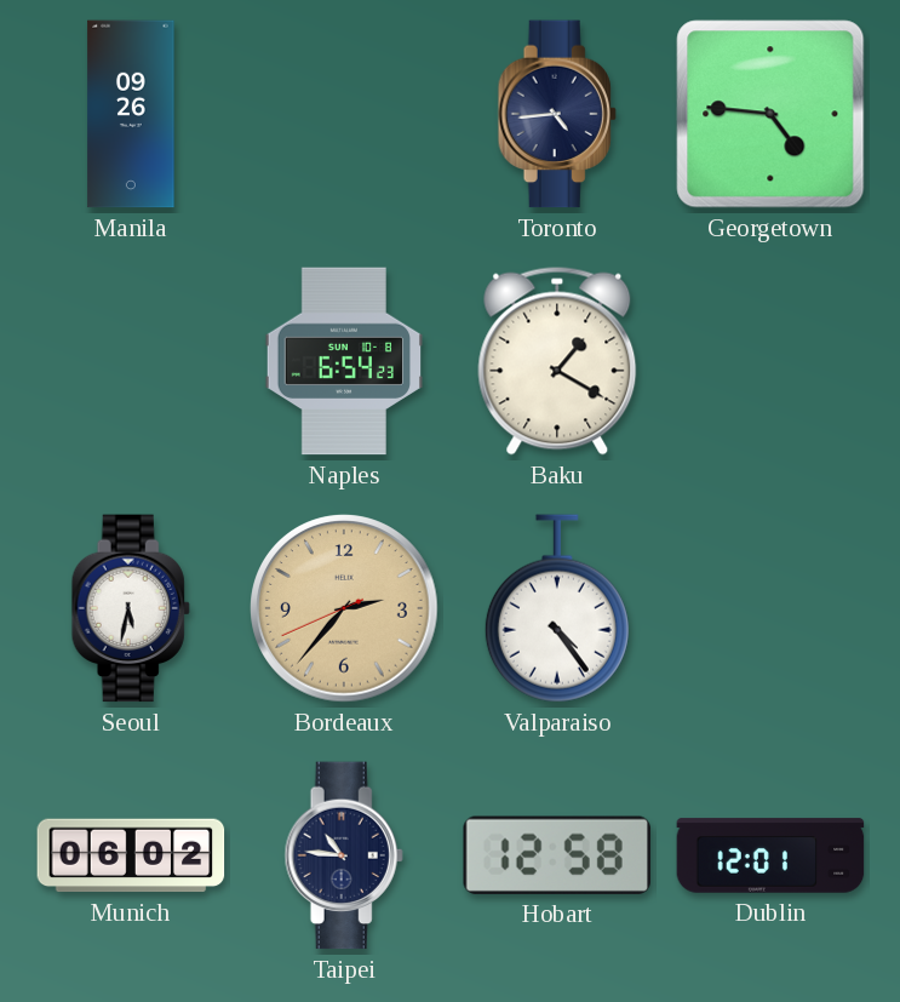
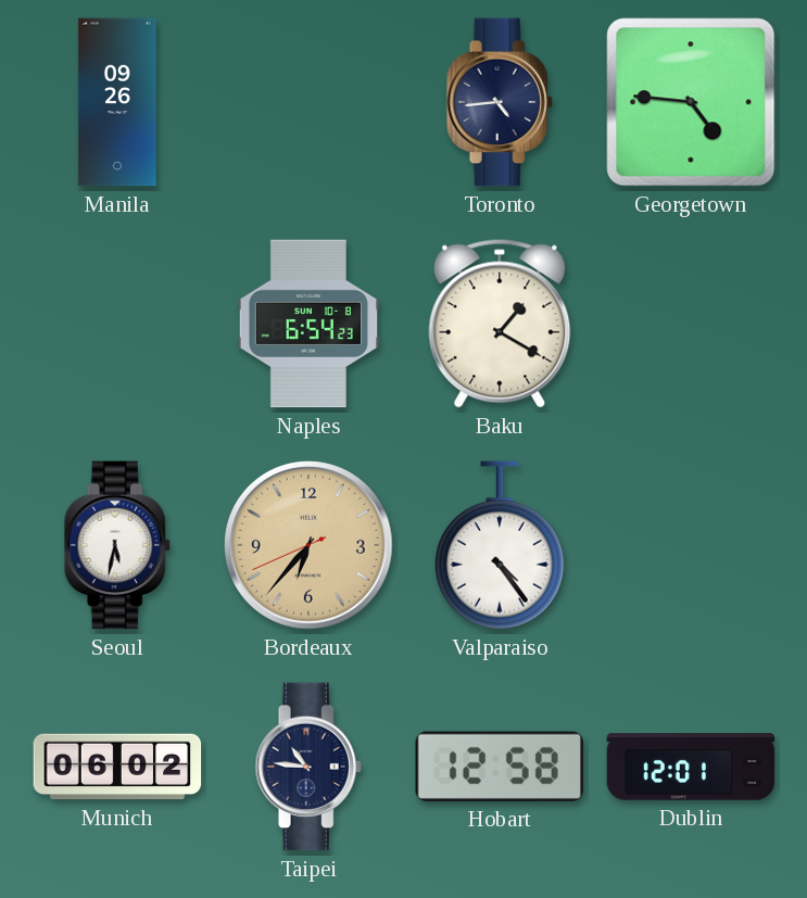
Bordeaux: 2:36 -> 6:36 (308, 545)
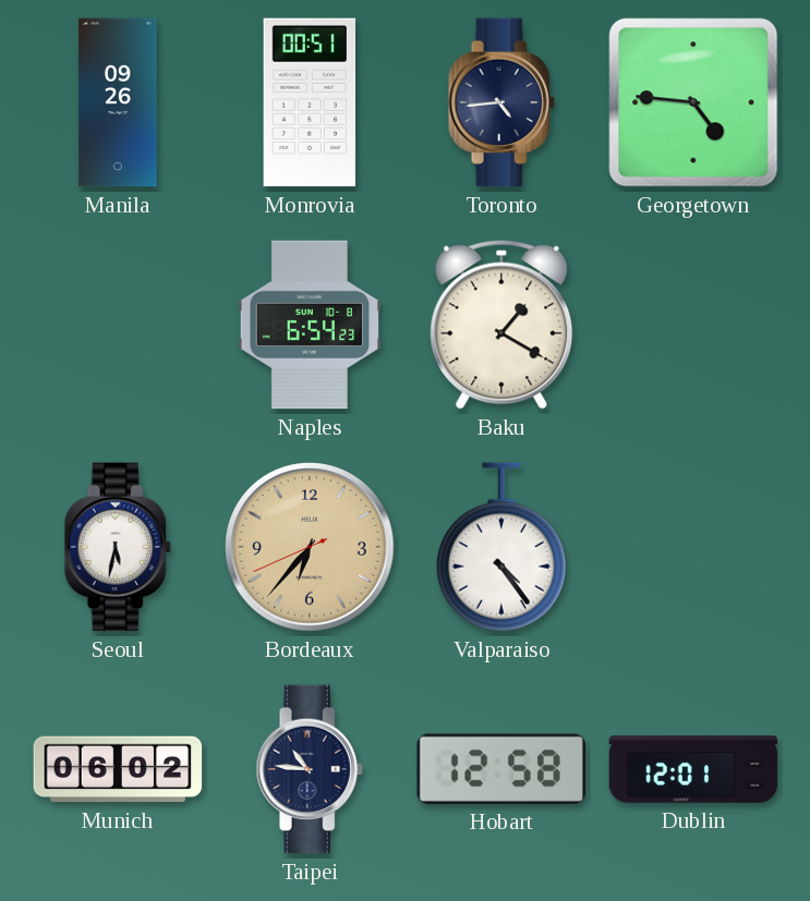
Monrovia: none -> 00:51 (310, 102)
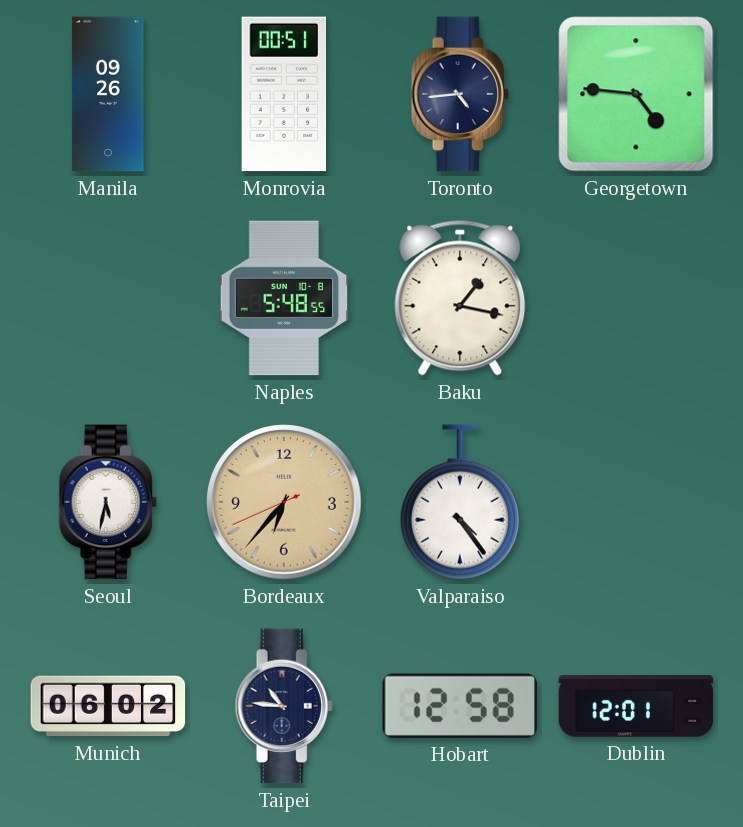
Naples: 6:54 -> 5:48 (284, 298)
Baku: 1:20 -> 1:17 (460, 298)
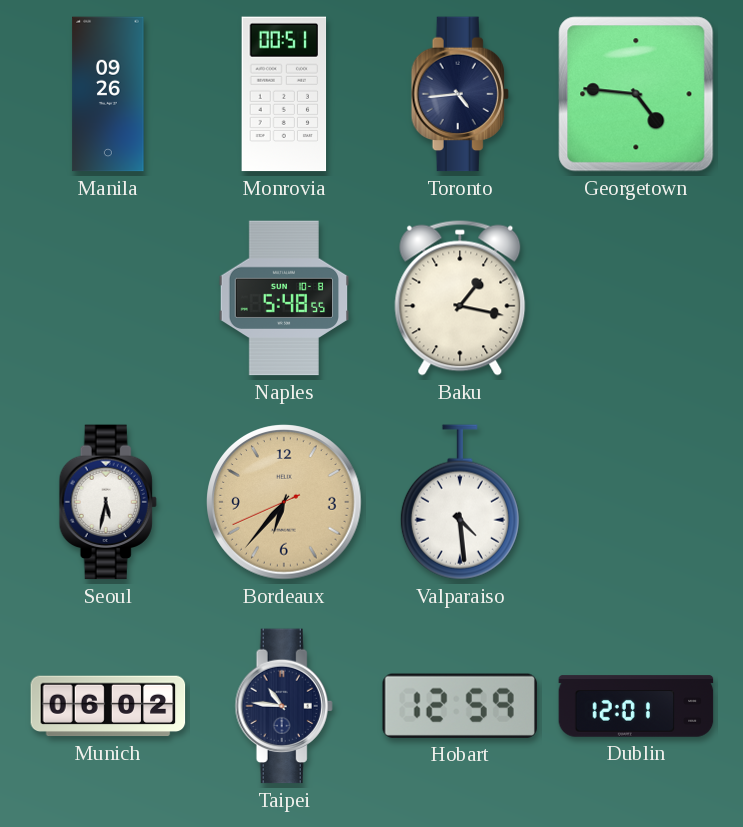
Valparaiso: 4:24 -> 4:29 (460, 502)
Hobart: 12:58 -> 12:59 (460, 706)
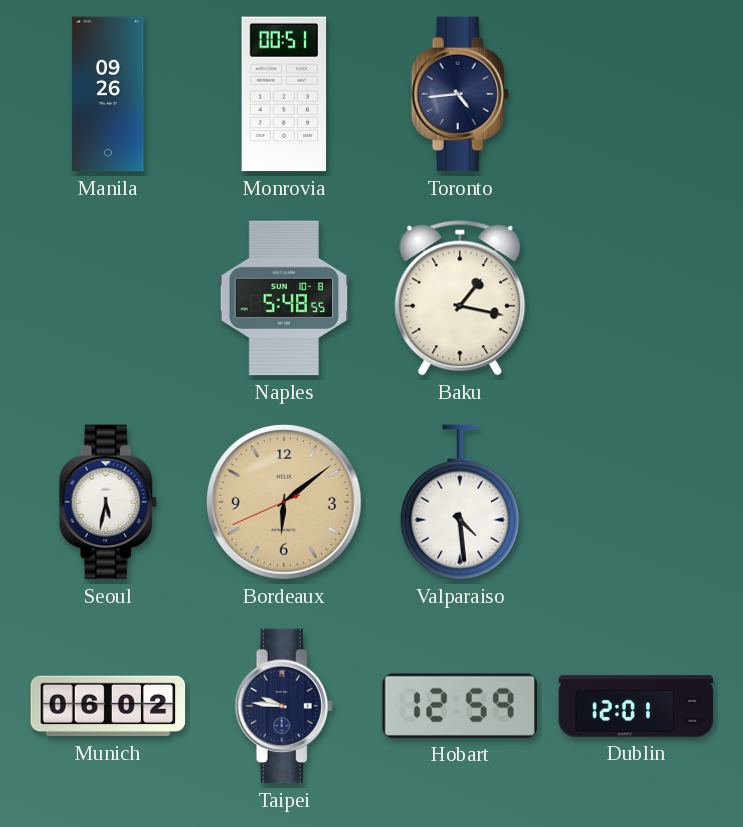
Georgetown: 4:46 -> none (636, 94)
Bordeaux: 6:36 -> 6:08 (284, 502)
Taipei: 10:46 -> 9:46 (284, 706)
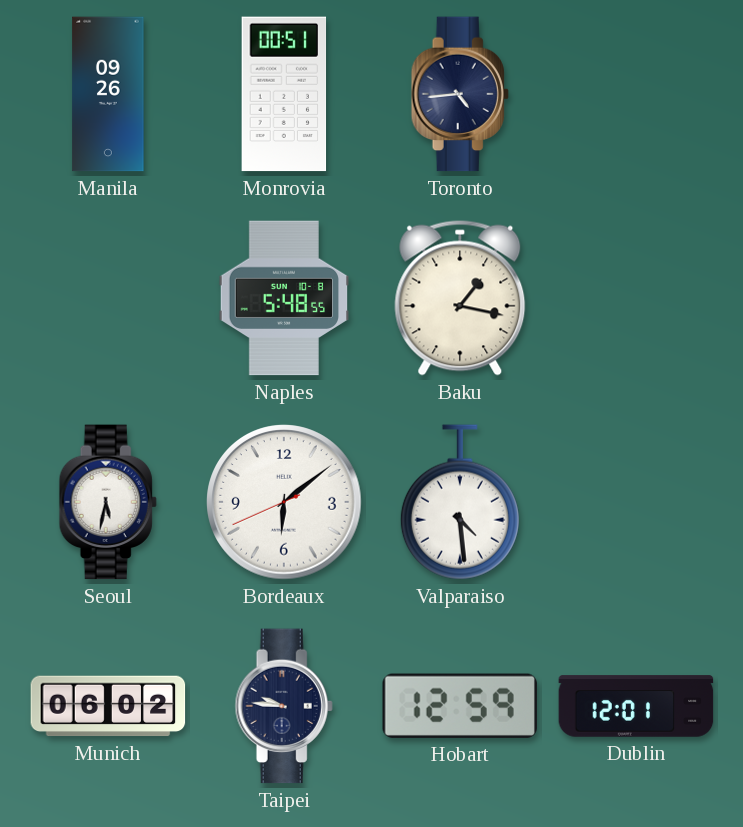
Bordeaux dial: champagne -> white (284, 502)
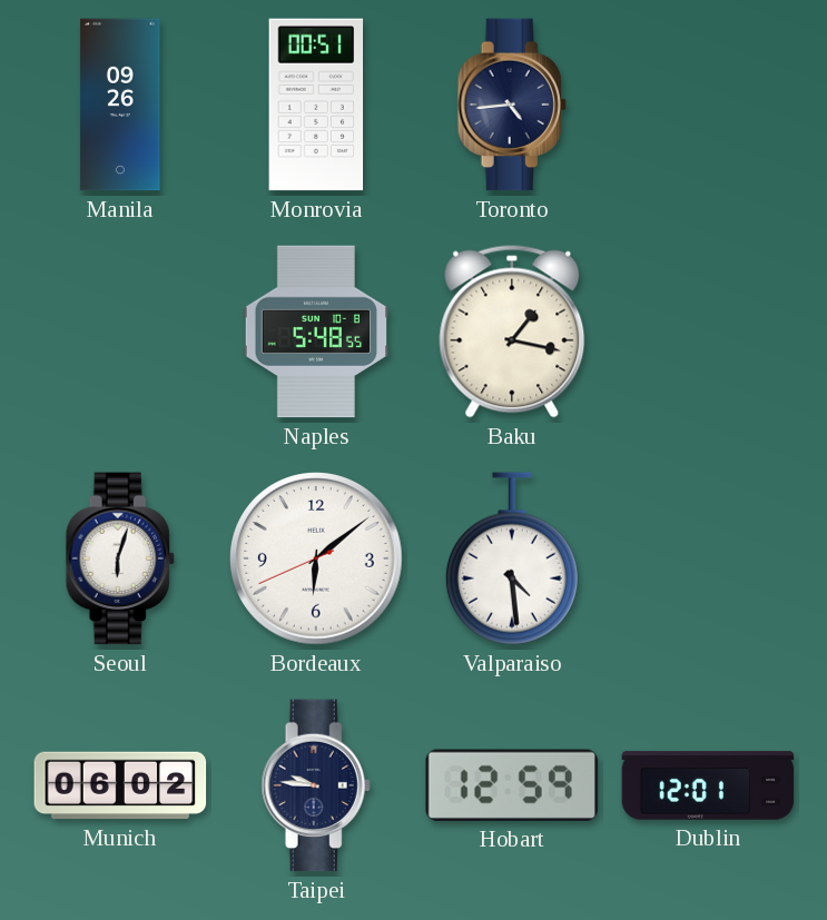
Seoul: 5:32 -> 6:03 (120, 558)
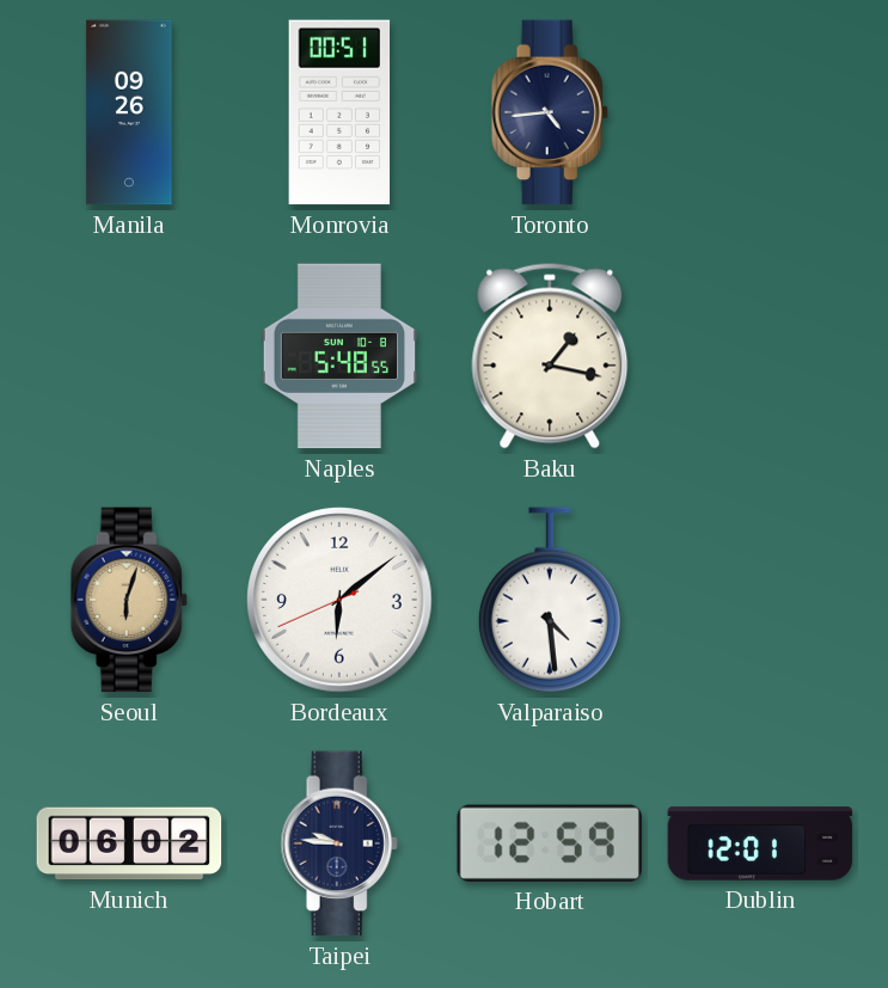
Seoul dial: white -> champagne (129, 600)
